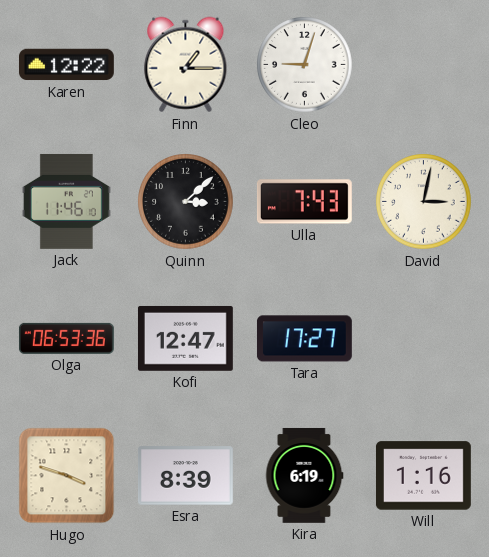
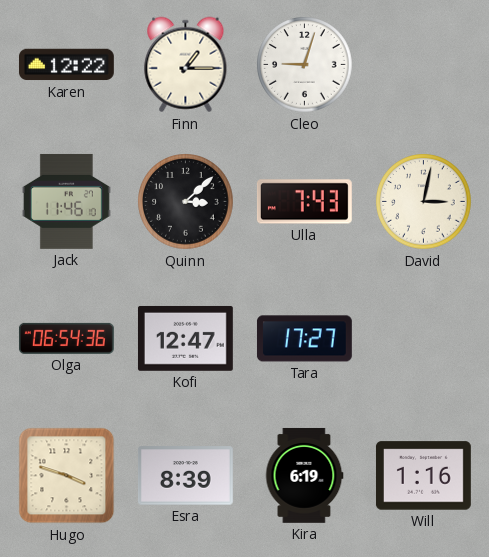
Olga: 06:53 -> 06:54 (66, 338)
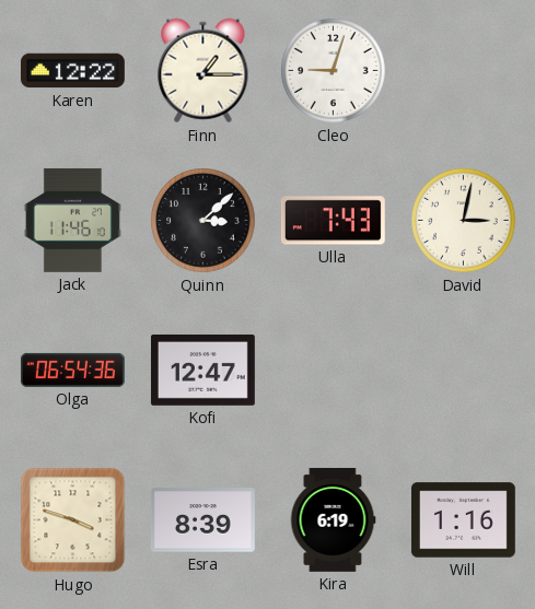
Tara: 17:27 -> none (304, 339)
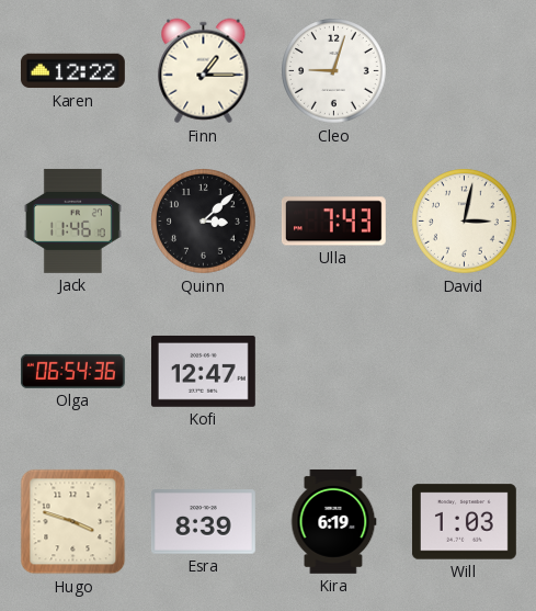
Will: 1:16 -> 1:03 (464, 522)
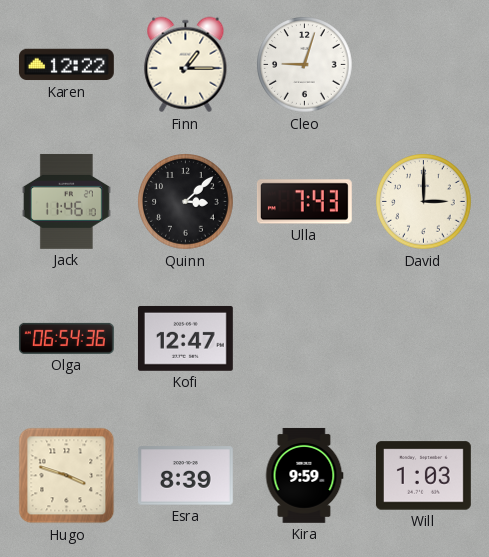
David: 3:02 -> 3:00 (424, 202)
Kira: 6:19 -> 9:59 (304, 475)
